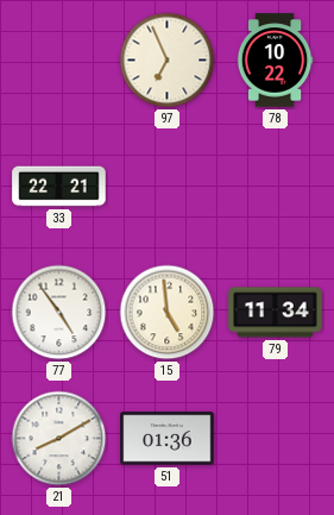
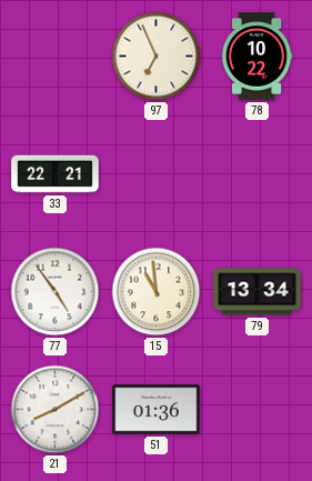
15: 4:59 -> 10:59 (157, 292)
79: 11:34 -> 13:34 (258, 292)
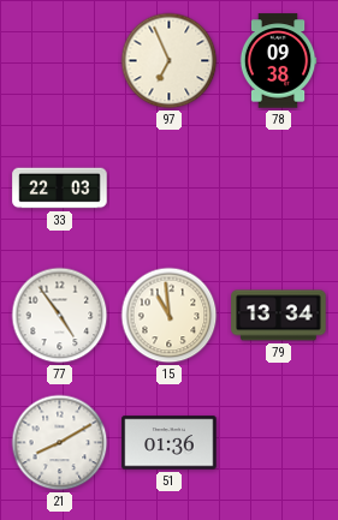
78: 10:22 -> 09:38 (278, 61)
33: 22:21 -> 22:03 (60, 189)
